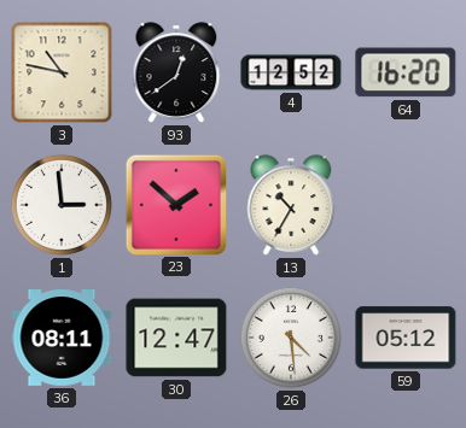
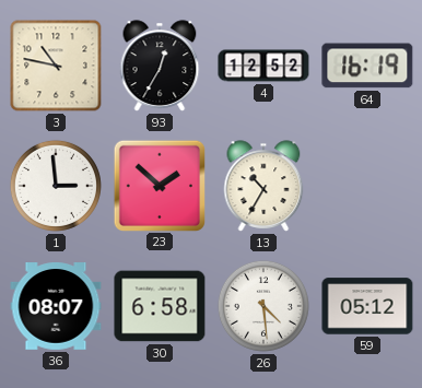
93: 12:39 -> 12:35 (160, 66)
64: 16:20 -> 16:19 (367, 66)
36: 08:11 -> 08:07 (56, 307)
30: 12:47 -> 6:58 (160, 306)
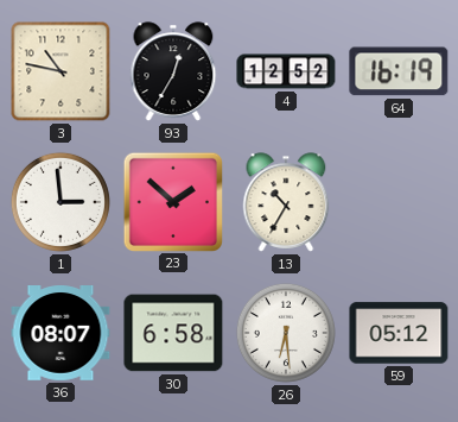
26: 4:29 -> 6:29 (286, 333)
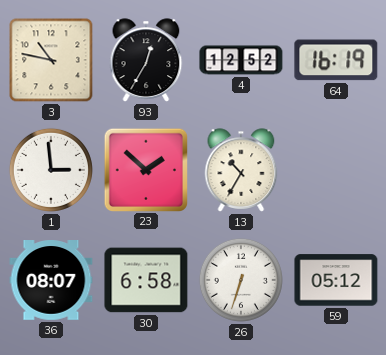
26: 6:29 -> 6:33 (241, 280)
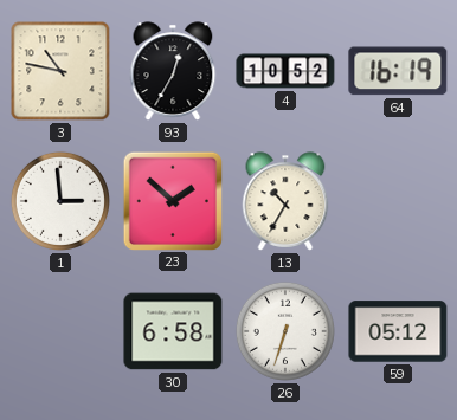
4: 12:52 -> 10:52 (285, 71)
36: 08:07 -> none (51, 281)
